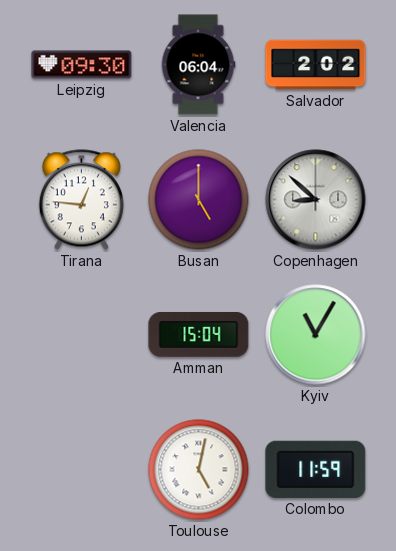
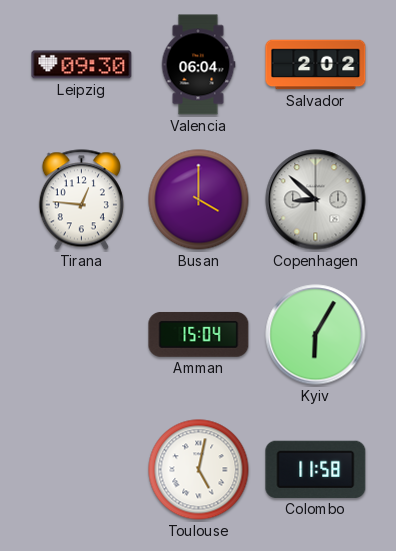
Busan: 5:00 -> 4:00 (199, 200)
Kyiv: 11:05 -> 6:05 (316, 335)
Colombo: 11:59 -> 11:58 (316, 469)
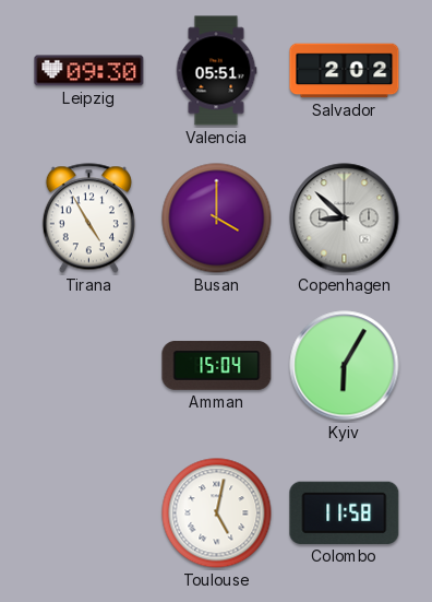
Valencia: 06:04 -> 05:51 (216, 71)
Tirana: 12:46 -> 4:55 (88, 219)
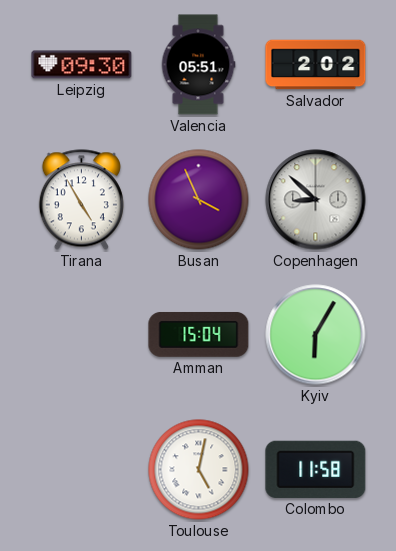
Busan: 4:00 -> 3:56 (199, 200)
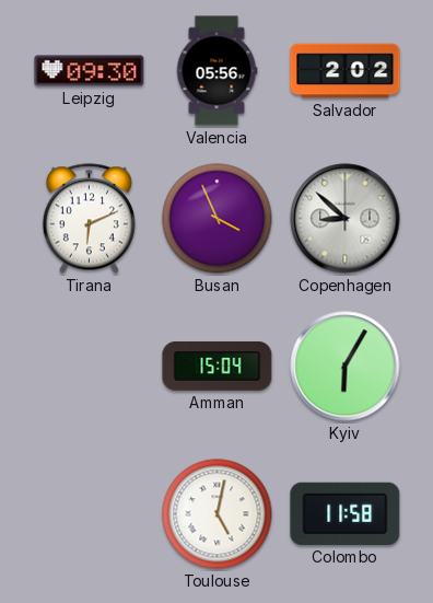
Valencia: 05:51 -> 05:56 (216, 71)
Tirana: 4:55 -> 6:11 (89, 219)
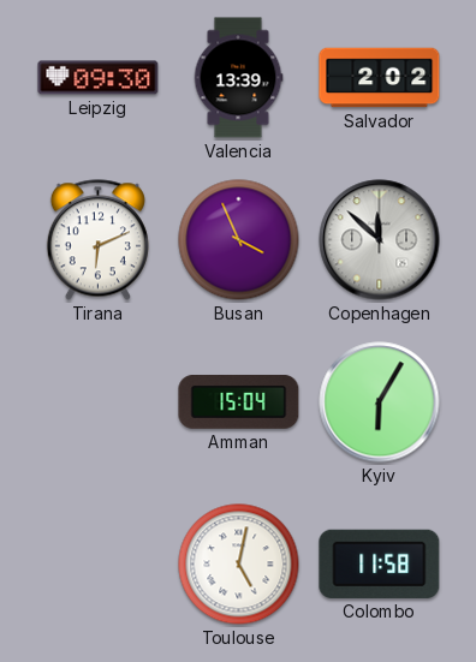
Valencia: 05:56 -> 13:39 (238, 78)
Copenhagen: 8:52 -> 11:52 (380, 240)
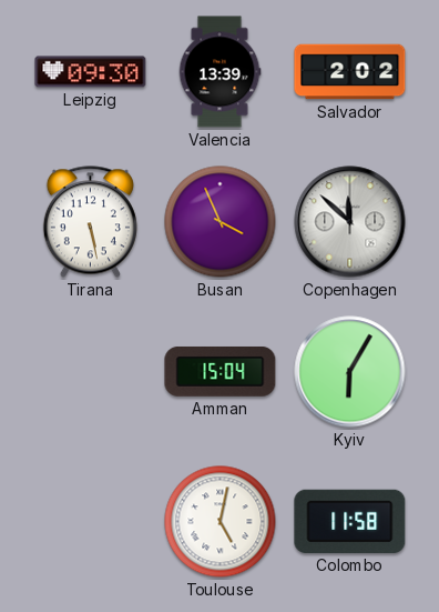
Tirana: 6:11 -> 5:28 (90, 222)
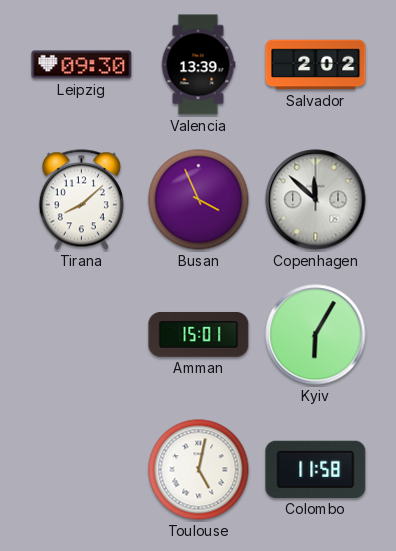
Tirana: 5:28 -> 8:08 (81, 200)
Amman: 15:04 -> 15:01 (199, 334)
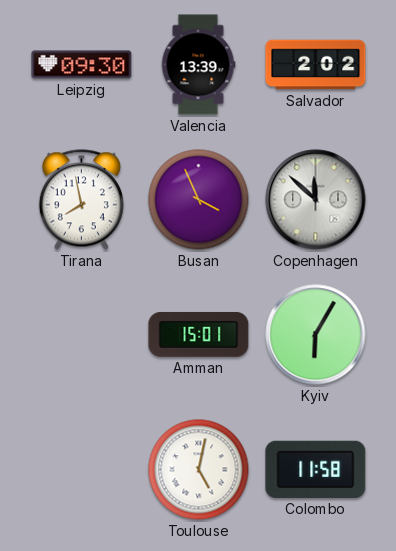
Tirana: 8:08 -> 7:58 (81, 200)
